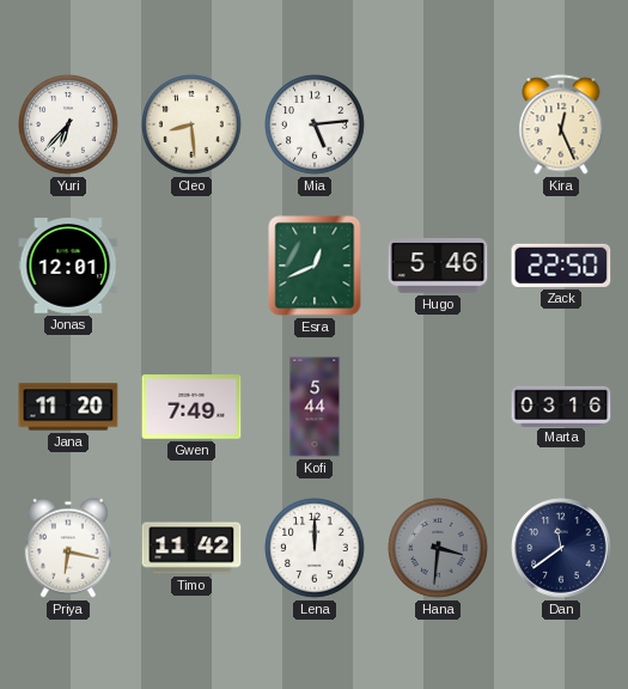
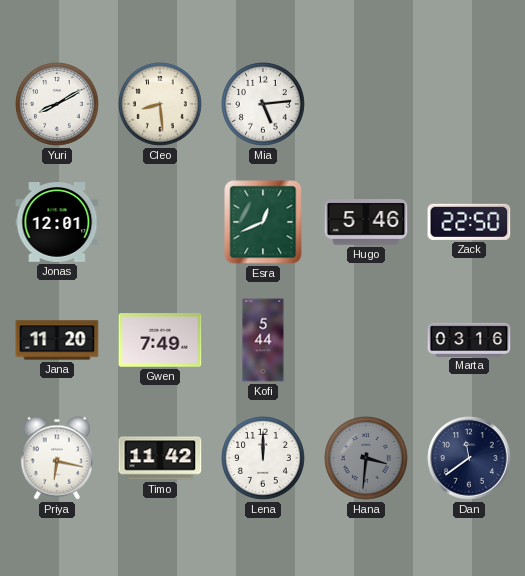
Yuri: 6:37 -> 8:10 (58, 105)
Kira: 12:26 -> none (561, 124)
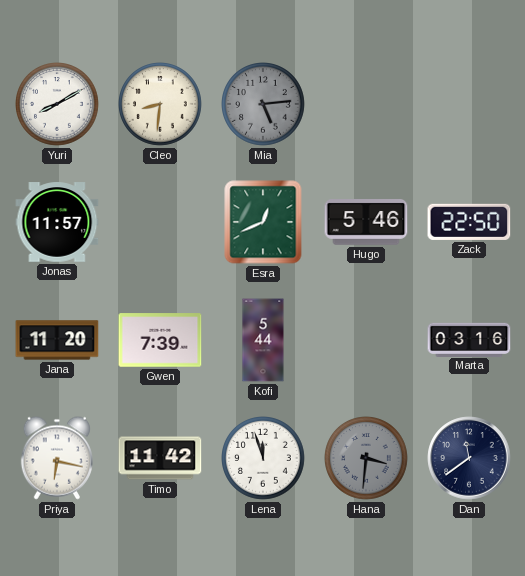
Cleo: 8:29 -> 8:31 (161, 105)
Mia dial: white -> grey (264, 105)
Jonas: 12:01 -> 11:57 (57, 222)
Gwen: 7:49 -> 7:39 (160, 340)
Lena: 12:00 -> 11:57 (264, 459)
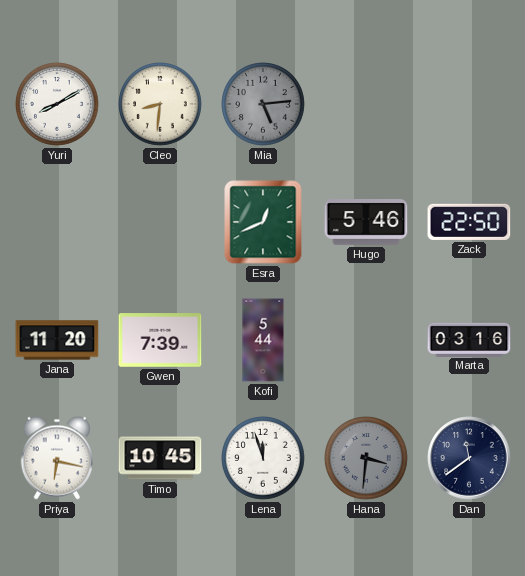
Jonas: 11:57 -> none (57, 222)
Timo: 11:42 -> 10:45 (160, 458)
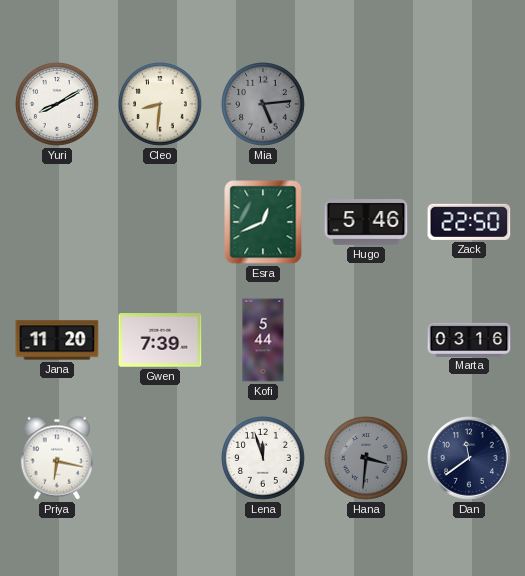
Timo: 10:45 -> none (160, 458)
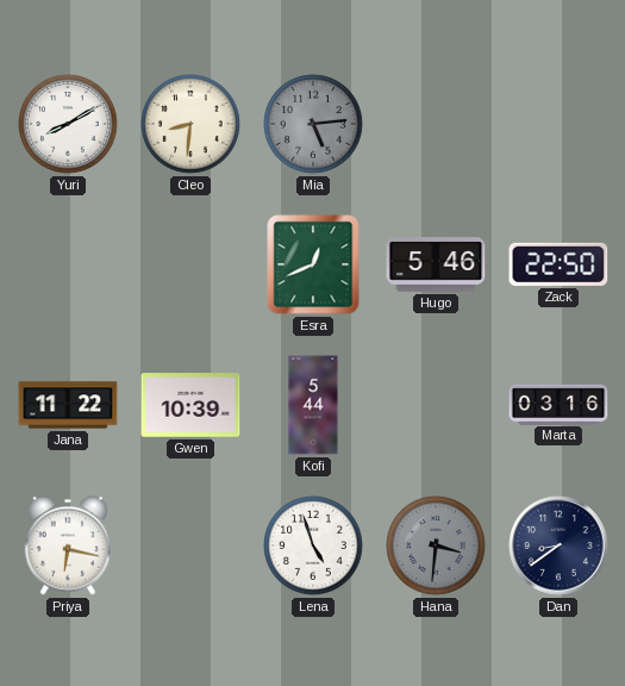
Jana: 11:20 -> 11:22 (68, 405)
Gwen: 7:39 -> 10:39 (190, 405)
Lena: 11:57 -> 4:57 (314, 547)
Dan: 11:39 -> 8:39 (558, 545)
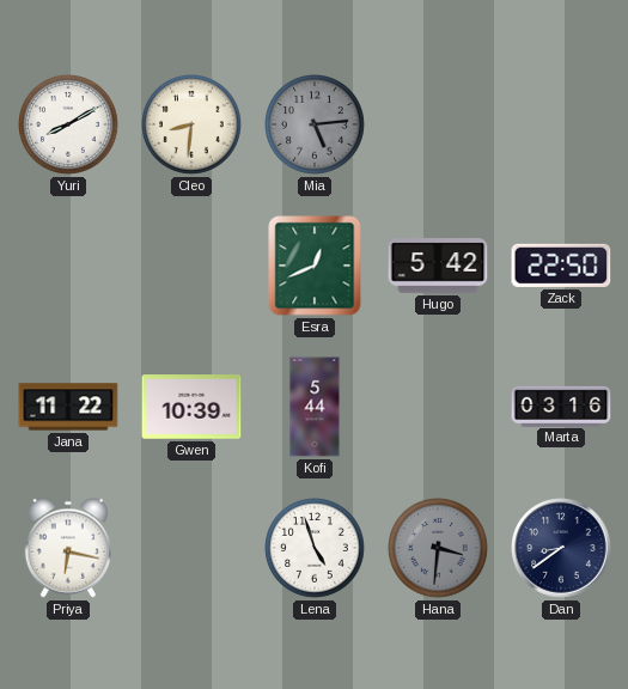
Hugo: 5:46 -> 5:42 (438, 267)
